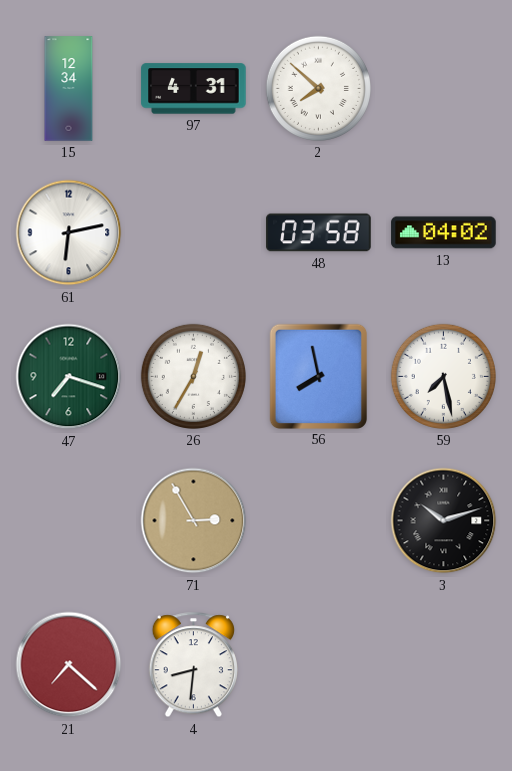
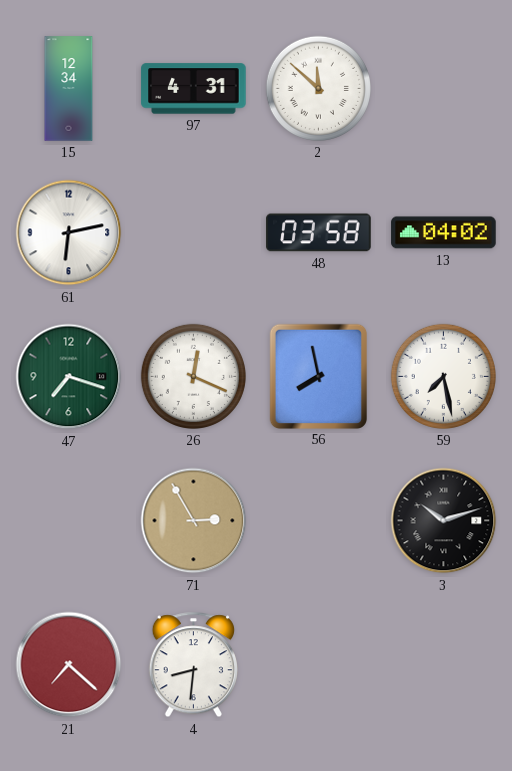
2: 7:52 -> 11:52 (318, 88)
26: 12:35 -> 12:19 (193, 376)
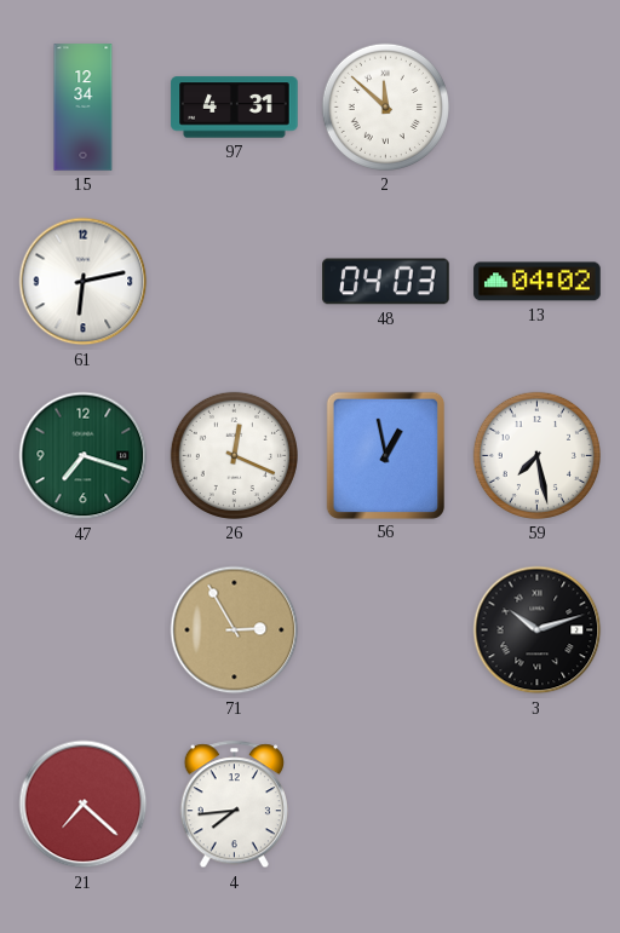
48: 03:58 -> 04:03 (386, 282)
56: 7:58 -> 12:58 (385, 455)
4: 8:31 -> 7:44 (234, 805)
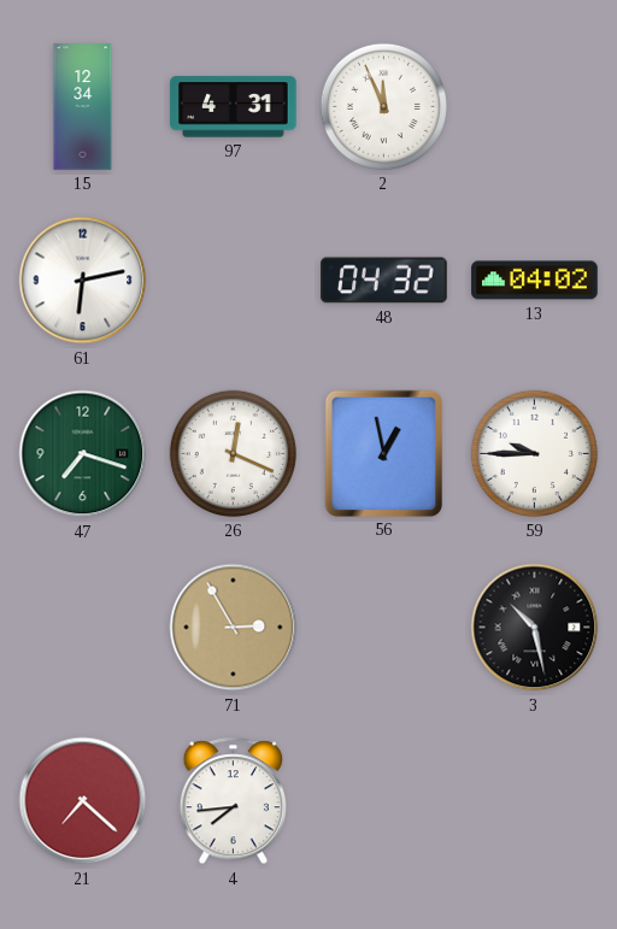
2: 11:52 -> 11:56 (383, 106)
48: 04:03 -> 04:32 (384, 281)
59: 7:28 -> 9:45 (534, 453)
3: 10:12 -> 10:28 (535, 628)
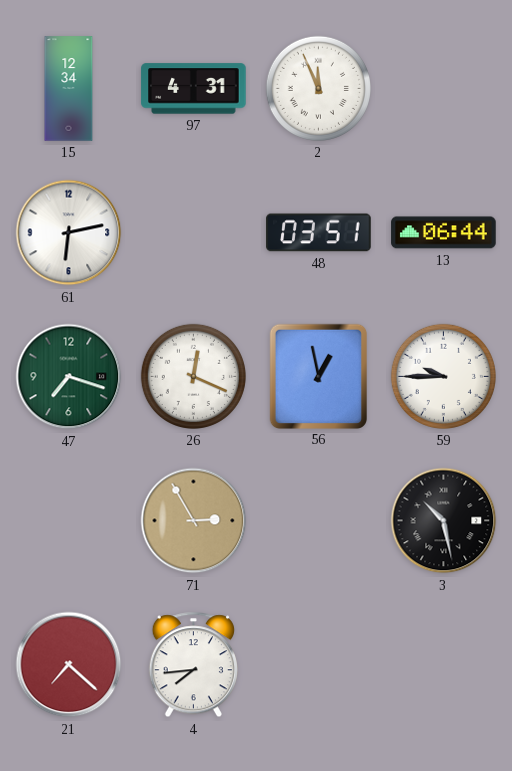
48: 04:32 -> 03:51 (319, 233)
13: 04:02 -> 06:44 (444, 233)
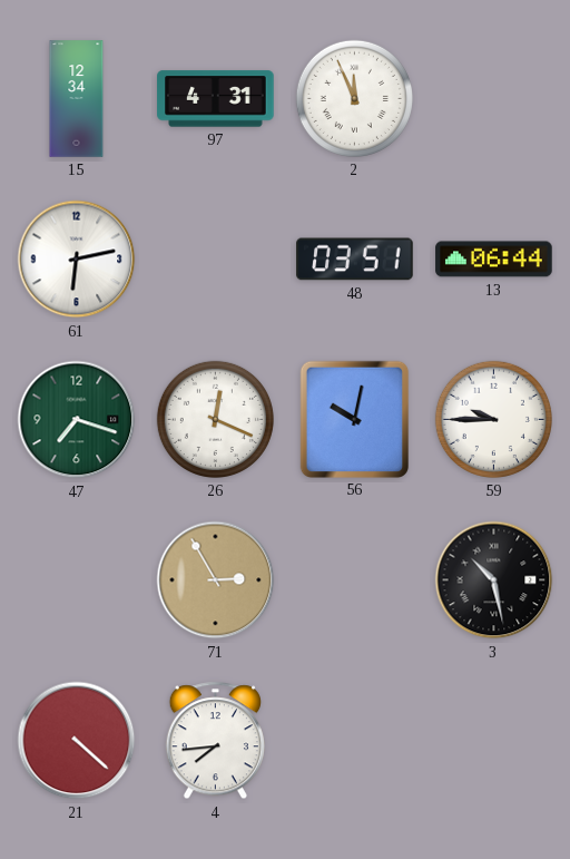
56: 12:58 -> 10:02 (354, 419)
21: 7:22 -> 4:22 (77, 741)
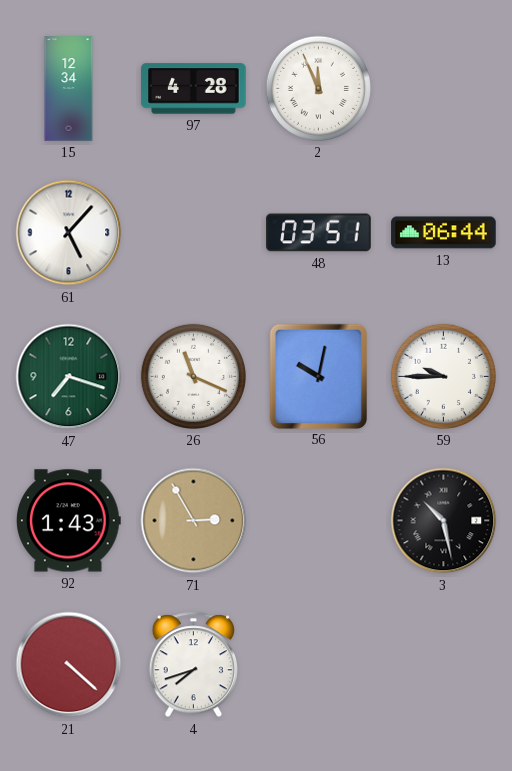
97: 4:31 -> 4:28 (194, 89)
61: 6:13 -> 5:07 (69, 233)
26: 12:19 -> 11:19 (193, 376)
92: none -> 1:43 (68, 521)
4: 7:44 -> 7:42 (193, 665)
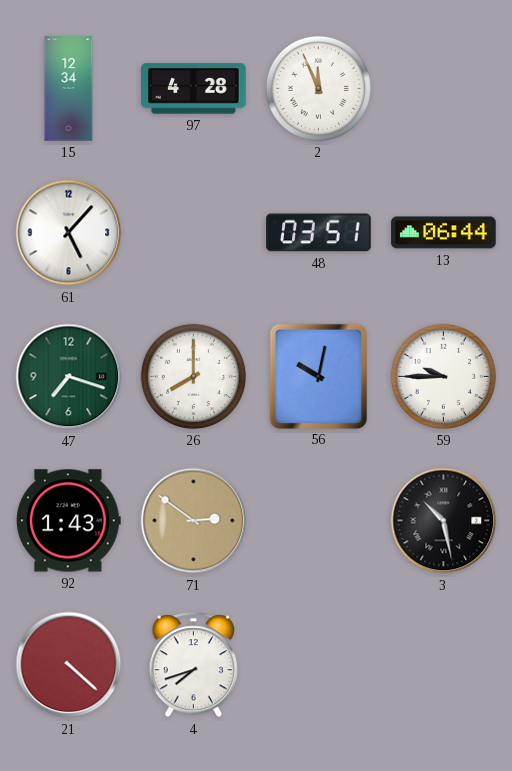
26: 11:19 -> 8:00 (193, 376)
71: 2:55 -> 2:51 (194, 521)
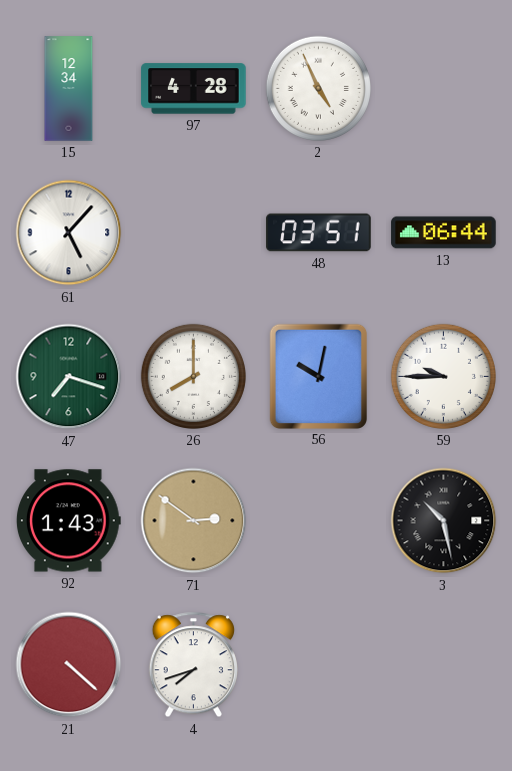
2: 11:56 -> 4:56 (318, 88)
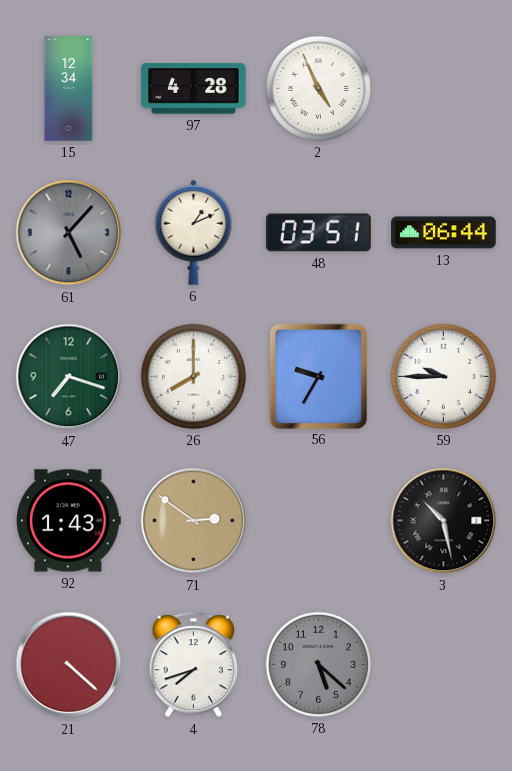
61 dial: white -> grey (69, 233)
6: none -> 1:11 (194, 232)
56: 10:02 -> 9:35 (318, 376)
78: none -> 5:22 (318, 664)
